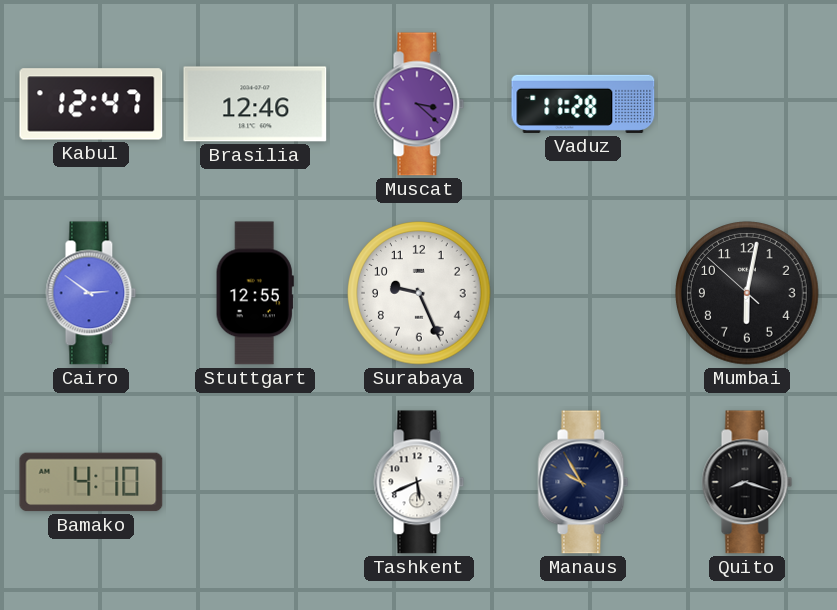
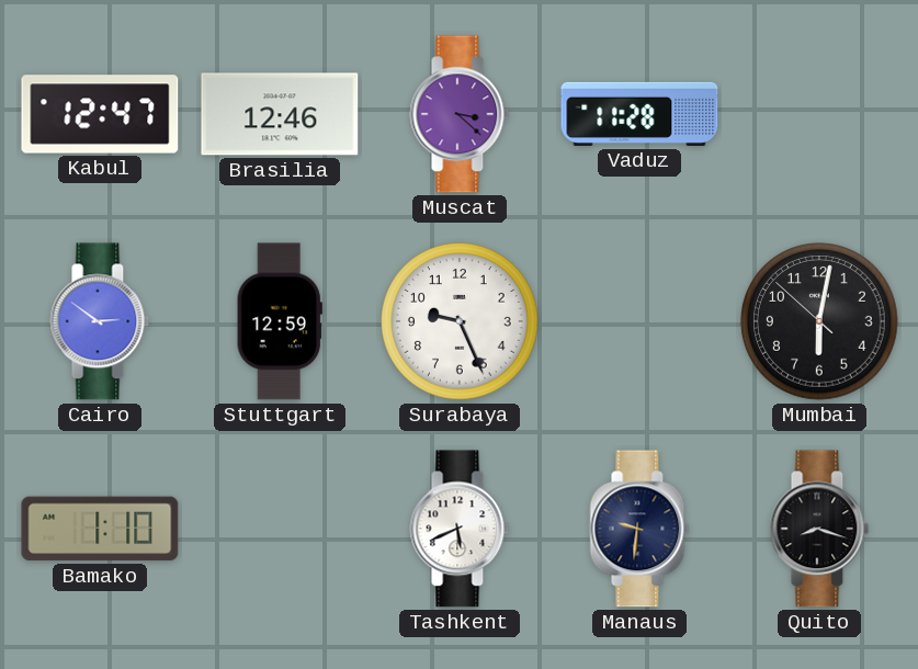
Stuttgart: 12:55 -> 12:59 (280, 321)
Bamako: 4:10 -> 1:10 (100, 529)
Manaus: 9:55 -> 9:31 (639, 529)
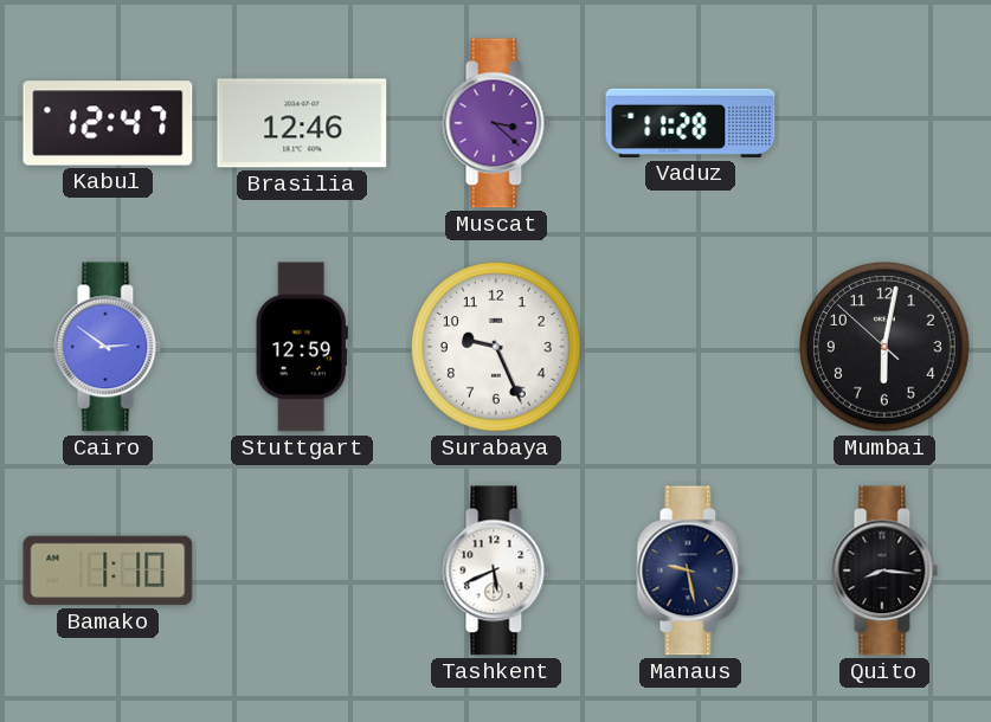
Manaus: 9:31 -> 9:28 (690, 570)
Quito: 8:18 -> 8:16 (884, 570)
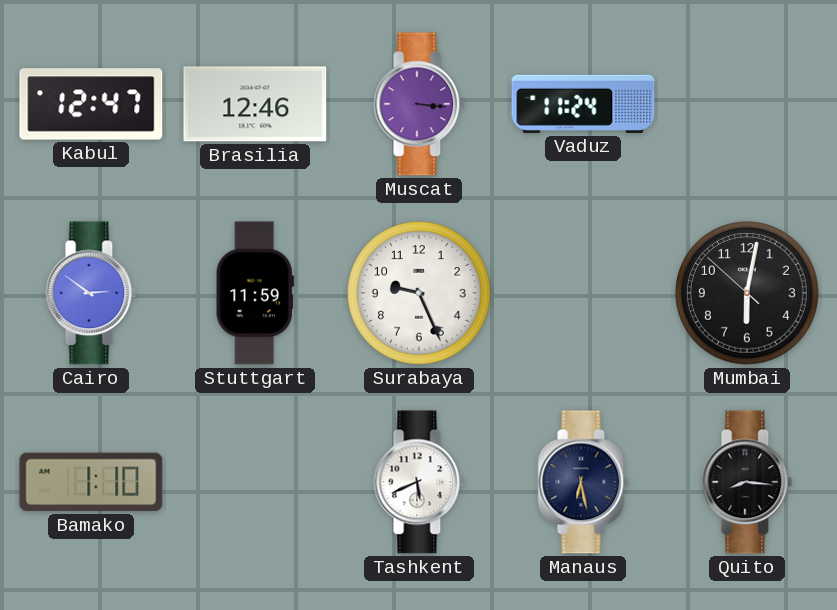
Muscat: 3:22 -> 3:16 (419, 104)
Vaduz: 11:28 -> 11:24 (583, 104)
Stuttgart: 12:59 -> 11:59 (255, 293)
Manaus: 9:28 -> 6:28 (583, 482)
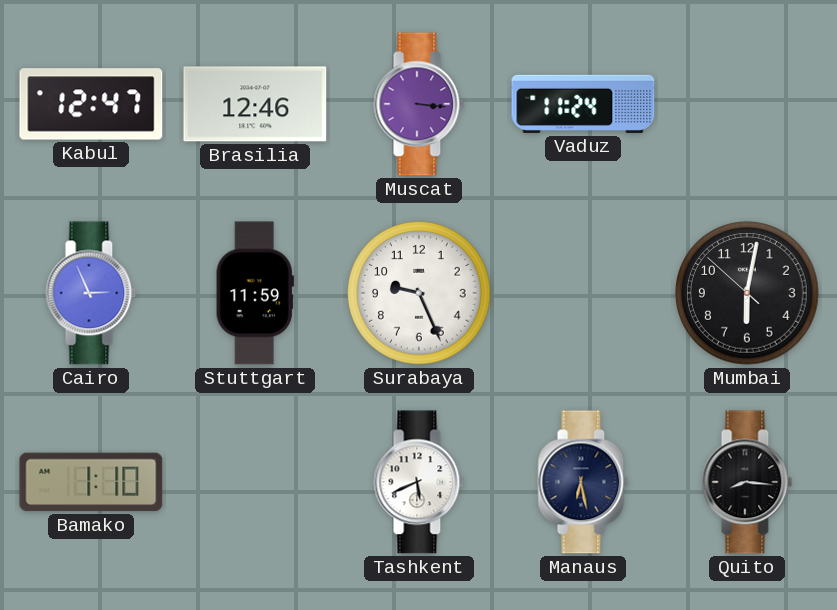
Cairo: 2:51 -> 2:56 (91, 293)
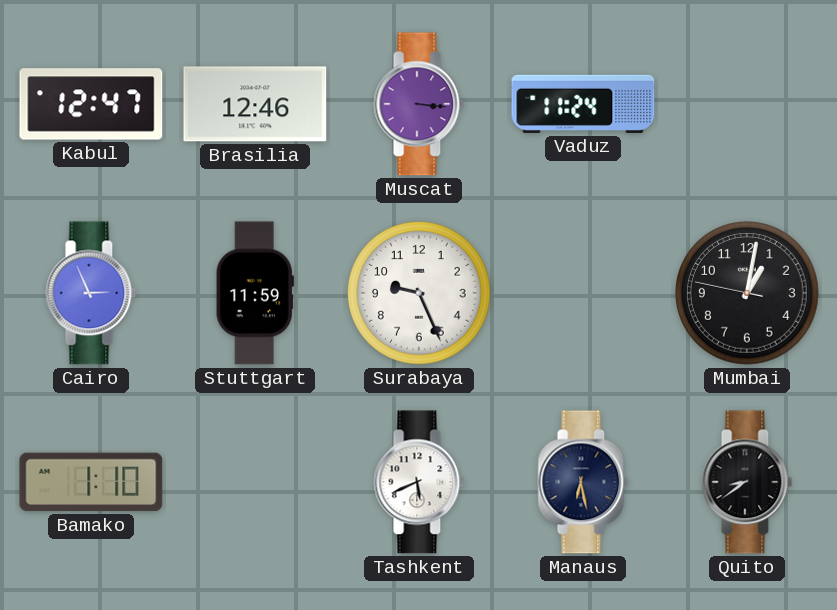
Mumbai: 6:01 -> 1:01 (747, 293)
Quito: 8:16 -> 8:39 (747, 482)
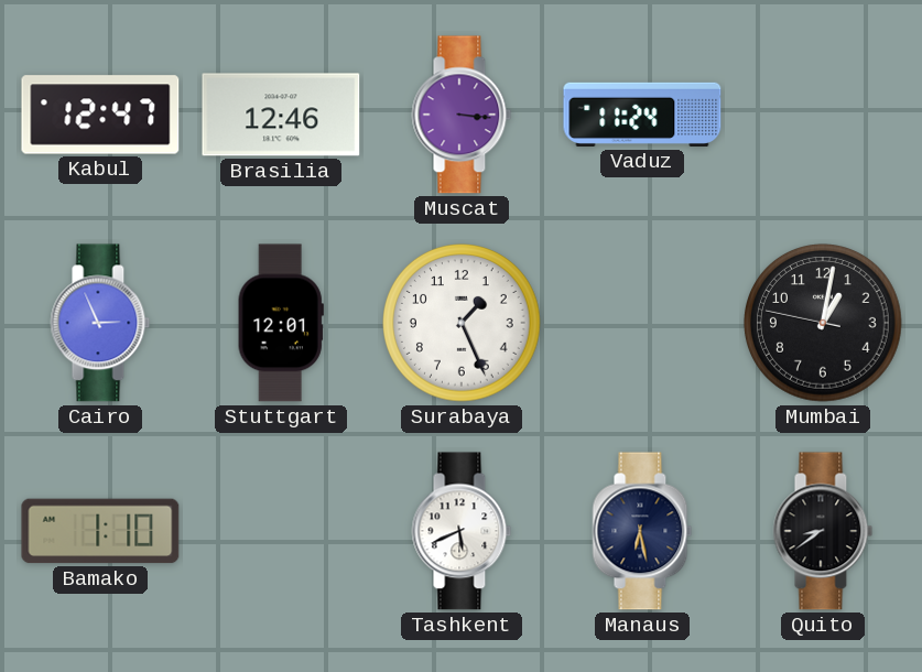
Stuttgart: 11:59 -> 12:01 (281, 323)
Surabaya: 9:26 -> 1:26 (462, 323)
